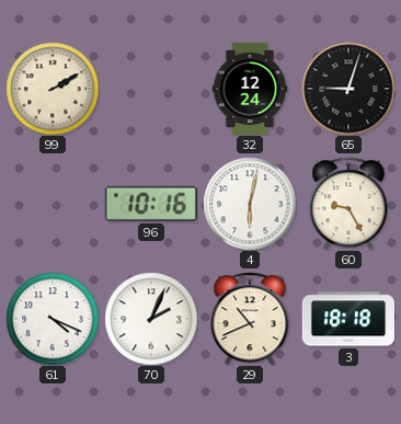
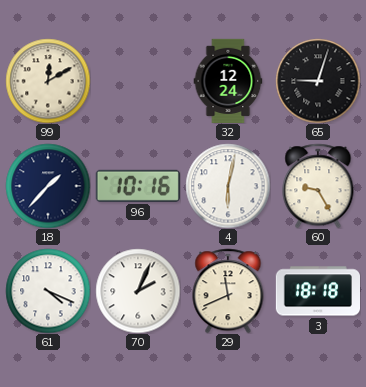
99: 2:10 -> 12:10 (48, 81)
18: none -> 1:37 (48, 186)
29: 10:41 -> 11:41 (228, 291)
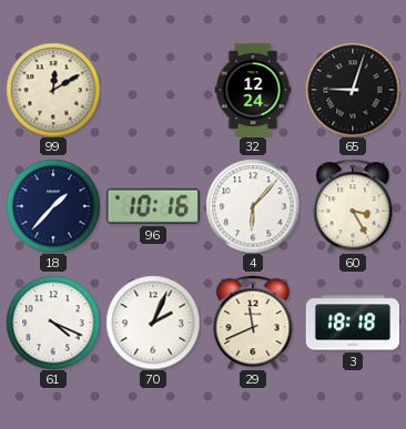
4: 6:02 -> 6:07 (253, 206)
60: 9:25 -> 3:25 (353, 206)
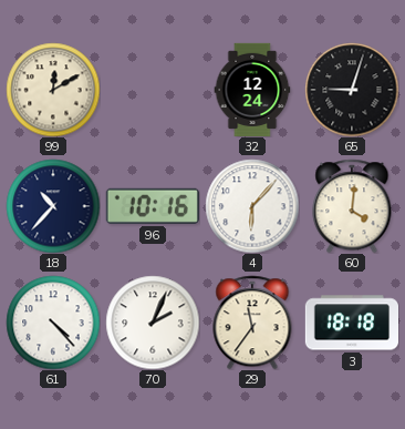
18: 1:37 -> 10:37 (53, 206)
60: 3:25 -> 4:01 (352, 206)
61: 4:19 -> 4:23 (53, 323)
29: 11:41 -> 11:36 (252, 323)
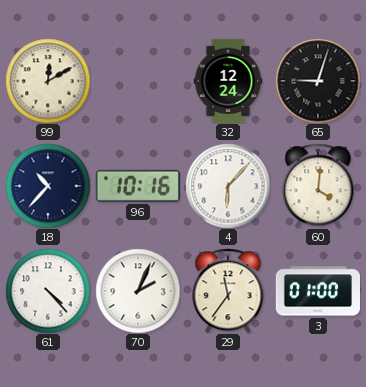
3: 18:18 -> 01:00 (317, 291)
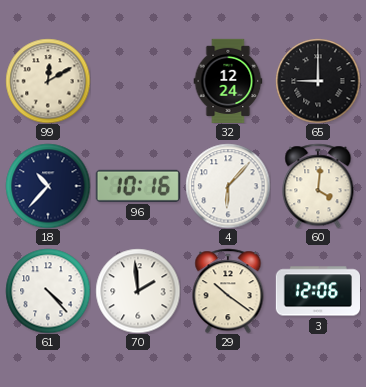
65: 9:03 -> 9:00 (318, 81)
70: 2:04 -> 1:59 (138, 291)
29: 11:36 -> 10:21 (228, 291)
3: 01:00 -> 12:06 (317, 291)
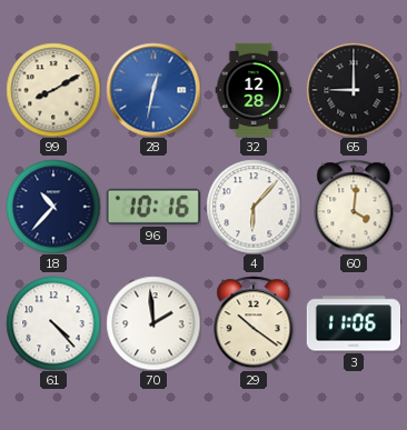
99: 12:10 -> 8:10 (53, 90)
28: none -> 12:32 (153, 90)
32: 12:24 -> 12:28 (254, 89)
3: 12:06 -> 11:06 (353, 323)
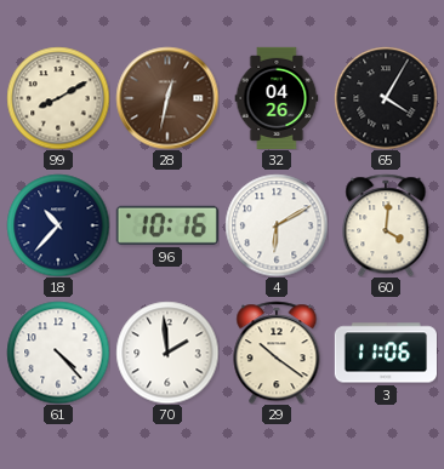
28 dial: blue -> brown (167, 98)
32: 12:28 -> 04:26 (277, 97)
65: 9:00 -> 4:05 (386, 98)
4: 6:07 -> 6:10 (277, 225)
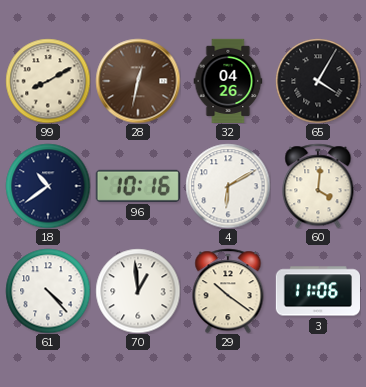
18: 10:37 -> 10:39 (48, 186)
70: 1:59 -> 12:59 (138, 291)
